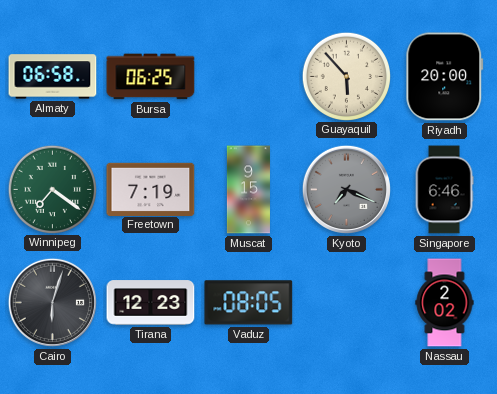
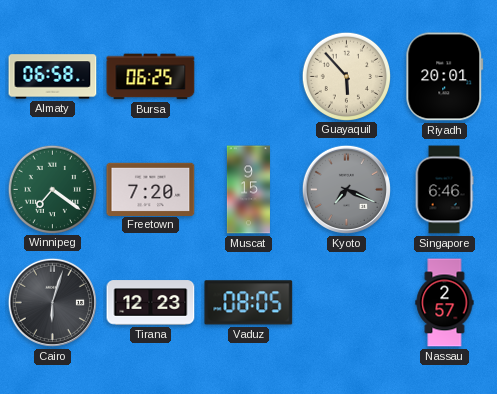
Riyadh: 20:00 -> 20:01 (445, 77)
Freetown: 7:19 -> 7:20 (151, 189)
Nassau: 2:02 -> 2:57 (445, 303)
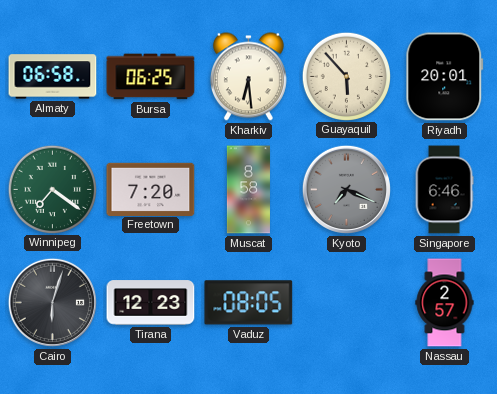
Kharkiv: none -> 6:29 (248, 77)
Muscat: 9:15 -> 8:58 (248, 190)
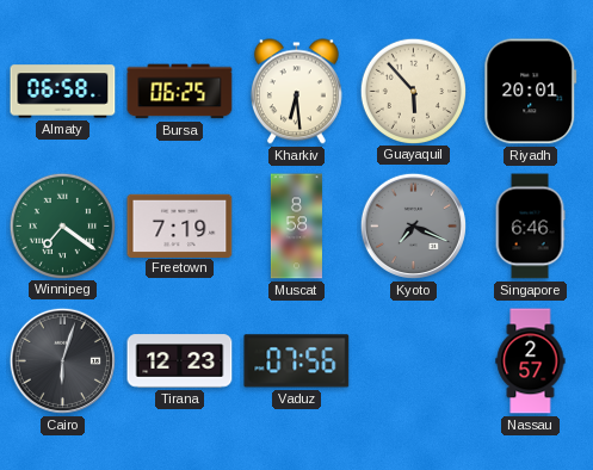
Freetown: 7:20 -> 7:19 (180, 225)
Vaduz: 08:05 -> 07:56 (297, 361)
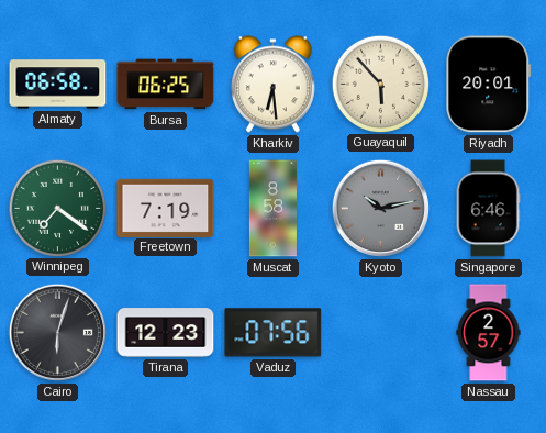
Kyoto: 7:19 -> 10:13 (380, 208)
